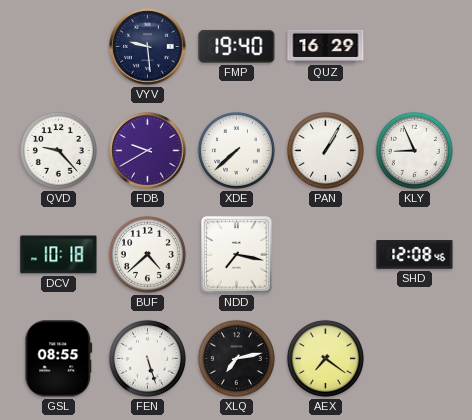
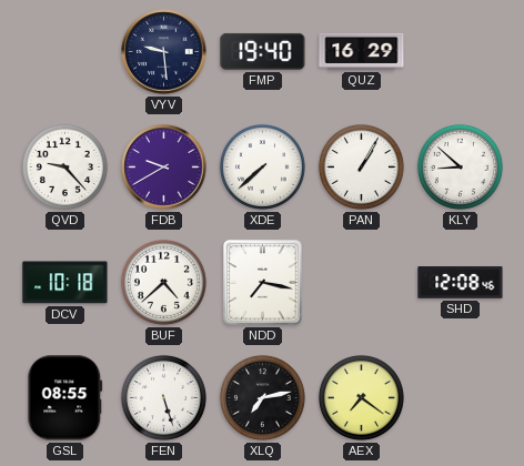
KLY: 8:56 -> 8:52 (460, 166)
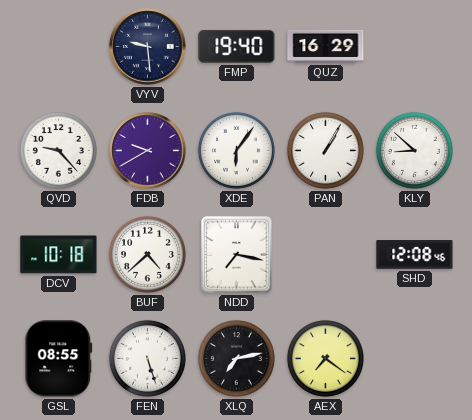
XDE: 7:38 -> 6:06 (236, 150)
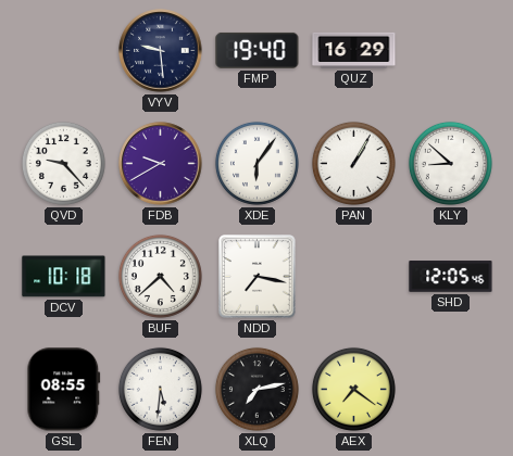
SHD: 12:08 -> 12:05 (451, 277)
FEN: 5:27 -> 5:31 (160, 389)
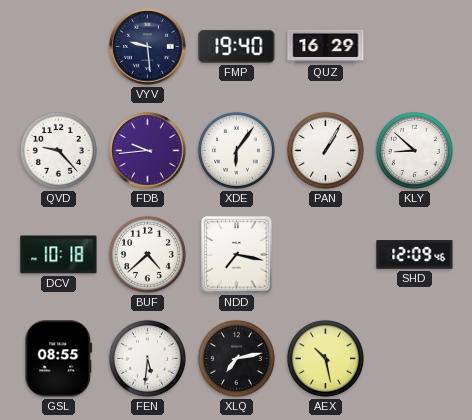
FDB: 9:40 -> 9:44 (148, 151)
SHD: 12:05 -> 12:09 (415, 255)
AEX: 7:21 -> 10:28 (325, 358)
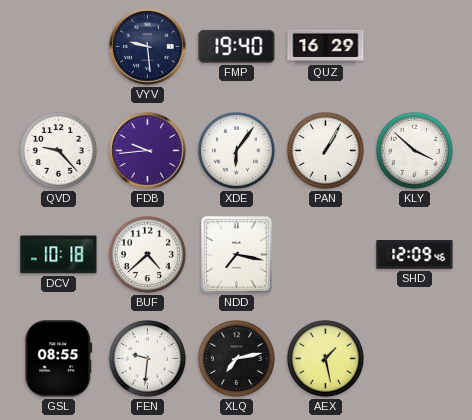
KLY: 8:52 -> 3:52 (414, 150)
FEN: 5:31 -> 9:31 (147, 358)
AEX: 10:28 -> 1:28 (325, 358)
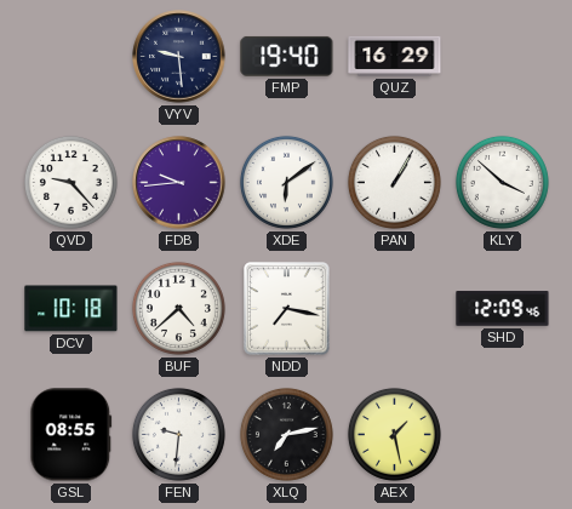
XDE: 6:06 -> 6:09 (286, 182)
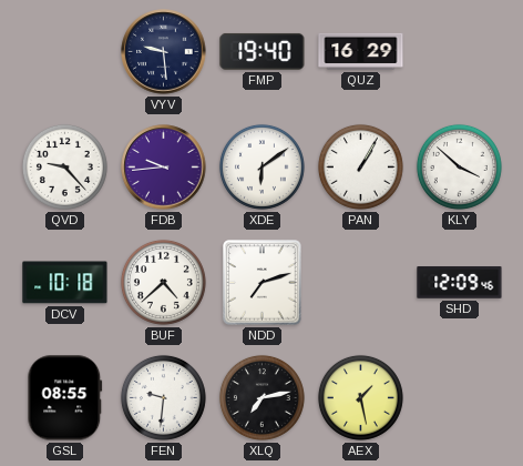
NDD: 7:17 -> 7:12 (263, 283)
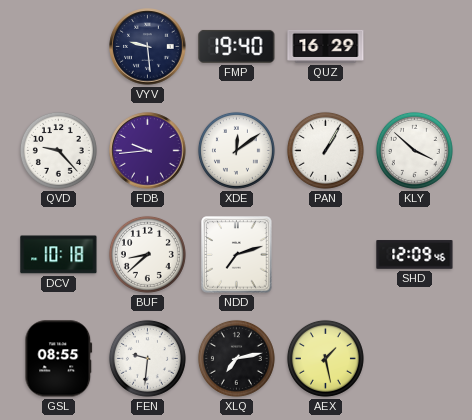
XDE: 6:09 -> 12:09 (236, 150)
BUF: 4:38 -> 8:38 (147, 254)
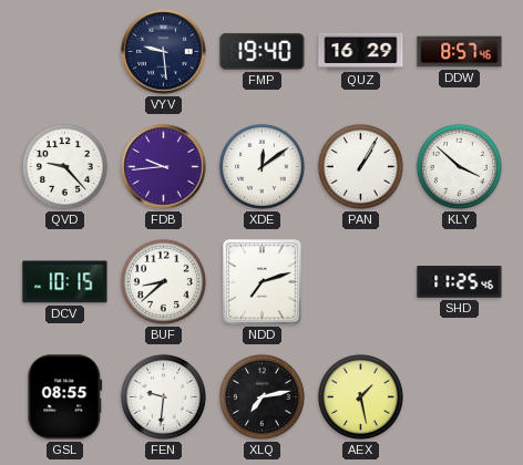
DDW: none -> 8:57 (460, 52)
DCV: 10:18 -> 10:15 (65, 282)
SHD: 12:09 -> 11:25 (460, 282)
